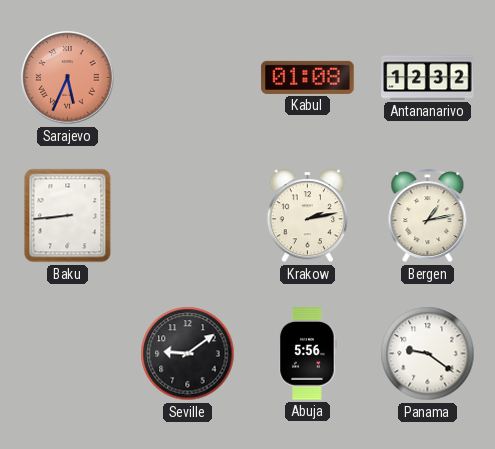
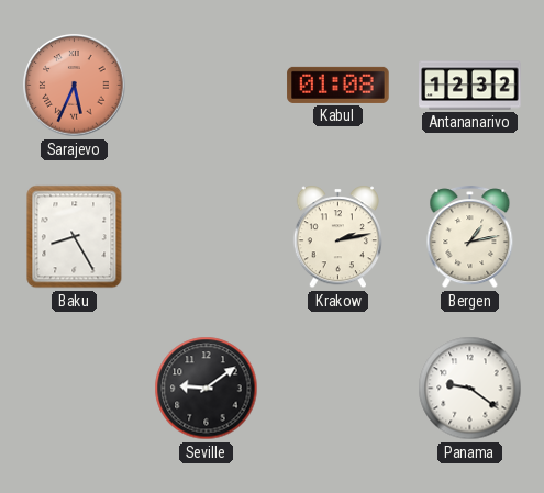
Baku: 8:44 -> 8:25 (75, 237)
Abuja: 5:56 -> none (308, 354)
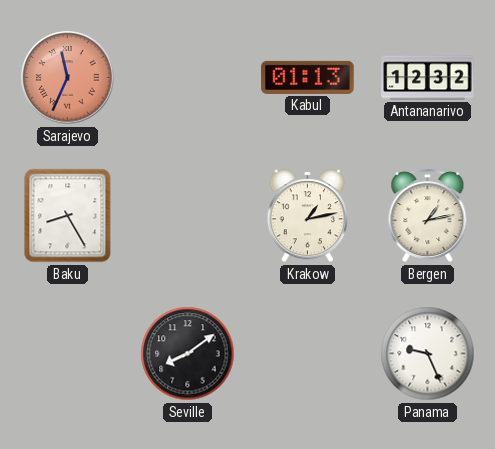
Sarajevo: 5:34 -> 11:34 (68, 78)
Kabul: 01:08 -> 01:13 (308, 77)
Krakow: 2:13 -> 1:13 (307, 216)
Seville: 9:09 -> 8:09 (188, 354)
Panama: 9:21 -> 9:26 (428, 354)
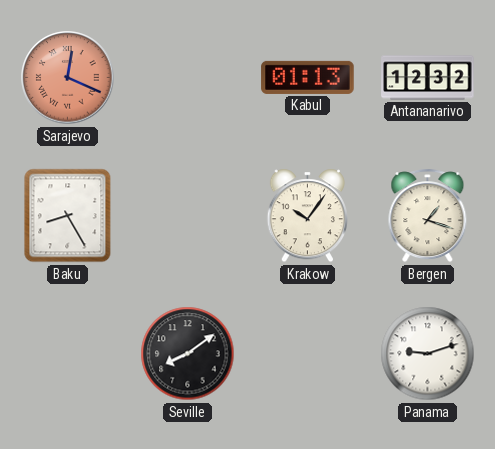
Sarajevo: 11:34 -> 12:19 (68, 78)
Krakow: 1:13 -> 10:06 (307, 216)
Bergen: 1:13 -> 1:18 (428, 216)
Panama: 9:26 -> 9:12 (428, 354)
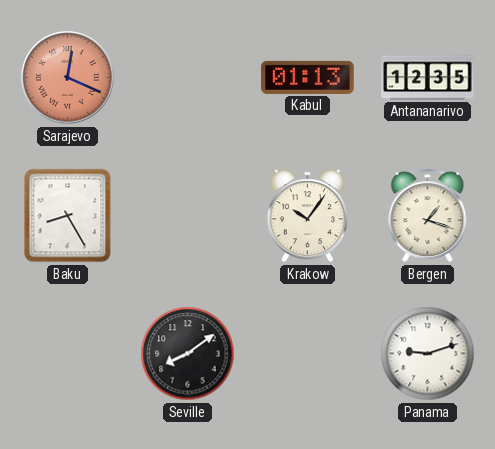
Antananarivo: 12:32 -> 12:35 (428, 78)
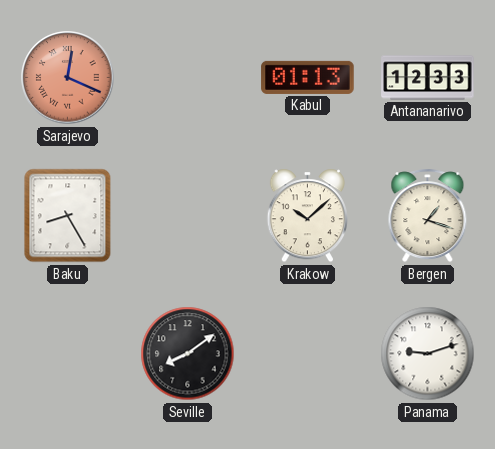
Antananarivo: 12:35 -> 12:33 (428, 78)
Krakow: 10:06 -> 10:08 (307, 216)
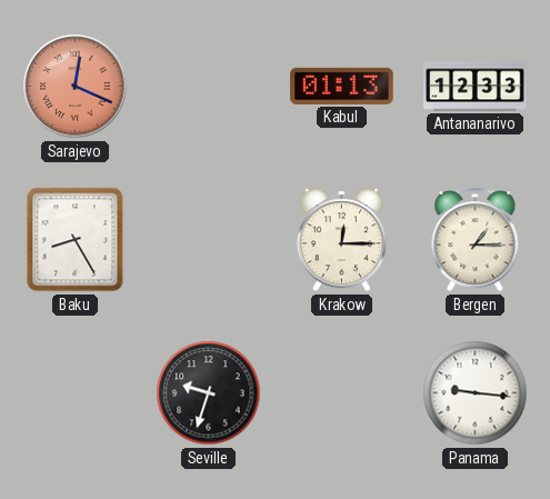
Krakow: 10:08 -> 12:15 (341, 240)
Bergen: 1:18 -> 1:15 (476, 240)
Seville: 8:09 -> 9:33 (209, 393)
Panama: 9:12 -> 9:16 (476, 393)
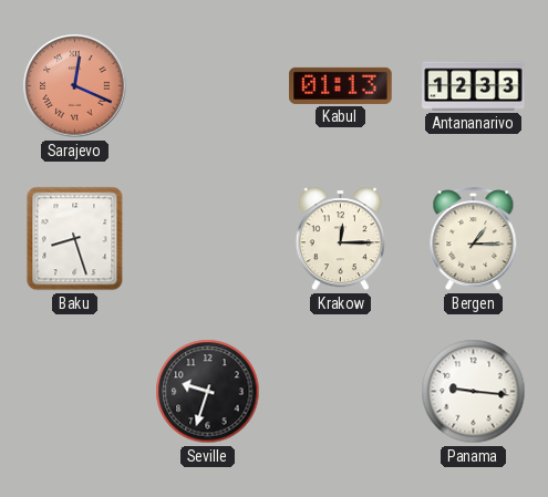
Baku: 8:25 -> 8:27 (75, 239)
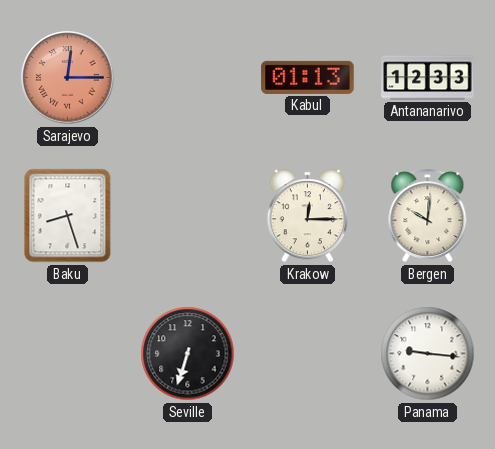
Sarajevo: 12:19 -> 12:15 (68, 78)
Bergen: 1:15 -> 10:01 (428, 216)
Seville: 9:33 -> 6:33 (188, 354)
